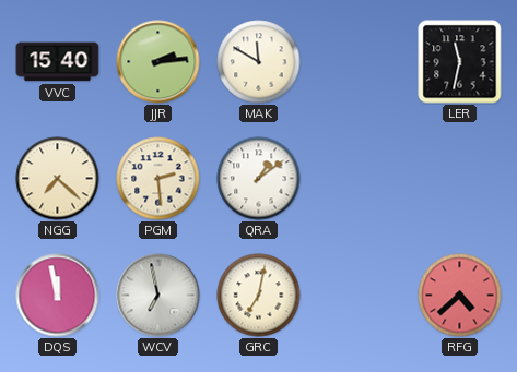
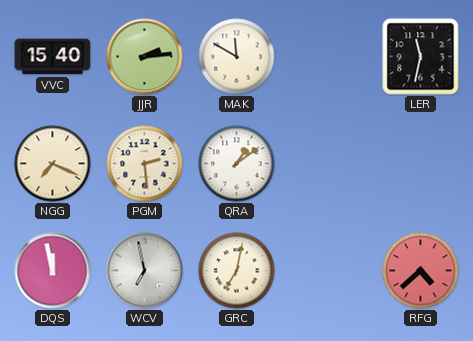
NGG: 7:22 -> 7:19 (53, 164)
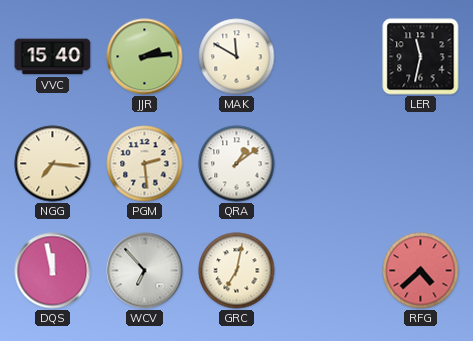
NGG: 7:19 -> 7:16 (53, 164)
WCV: 6:58 -> 6:53 (145, 271)
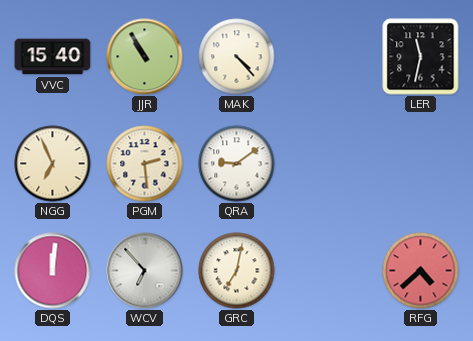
JJR: 2:14 -> 10:55 (145, 57)
MAK: 11:50 -> 4:23 (237, 57)
NGG: 7:16 -> 6:56 (53, 164)
QRA: 1:09 -> 9:09 (237, 164)
DQS: 11:58 -> 12:01 (53, 271)
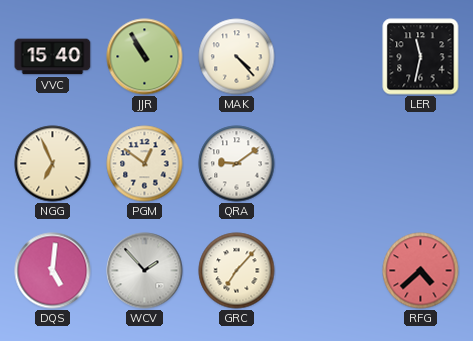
PGM: 2:29 -> 12:51 (145, 164)
DQS: 12:01 -> 5:01 (53, 271)
WCV: 6:53 -> 1:53 (145, 271)
GRC: 7:02 -> 7:07 (237, 271)
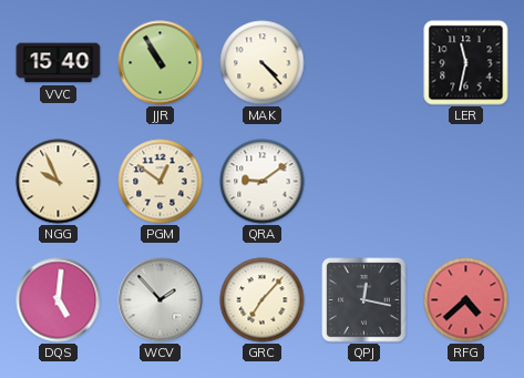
NGG: 6:56 -> 9:56 (59, 182)
QPJ: none -> 12:17 (364, 300)
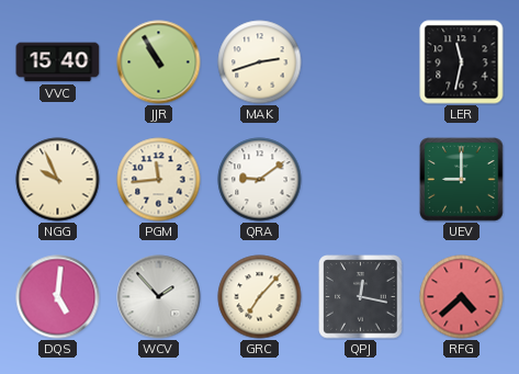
MAK: 4:23 -> 2:42 (260, 63)
PGM: 12:51 -> 11:44 (159, 180)
UEV: none -> 9:00 (462, 180)
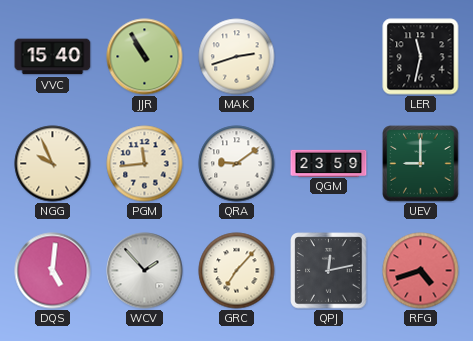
QGM: none -> 23:59 (329, 163)
QPJ: 12:17 -> 12:13 (329, 271)
RFG: 4:38 -> 4:42 (421, 271)
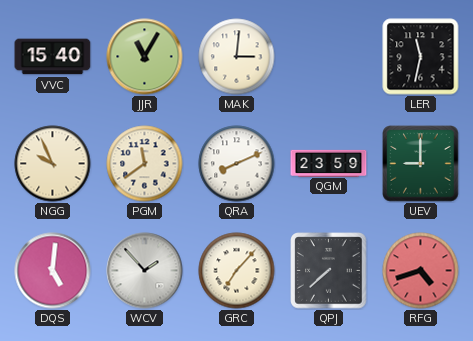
JJR: 10:55 -> 11:05 (145, 57)
MAK: 2:42 -> 3:01 (237, 57)
PGM: 11:44 -> 11:39 (145, 164)
QRA: 9:09 -> 8:11 (237, 164)
QPJ: 12:13 -> 7:38 (329, 271)
